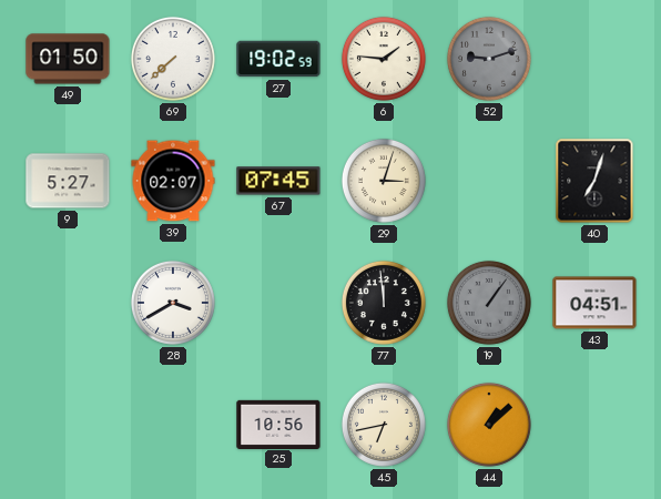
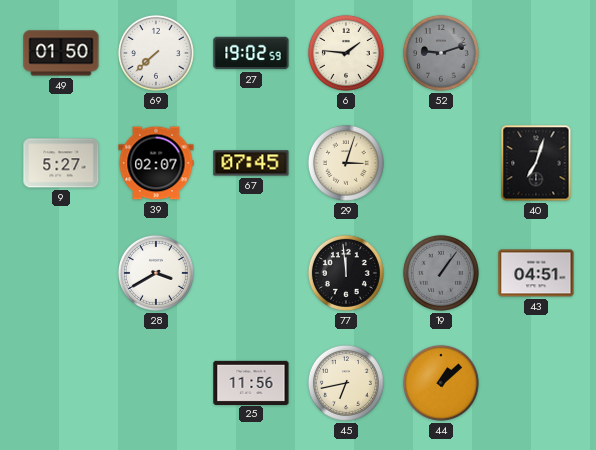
25: 10:56 -> 11:56 (251, 382)
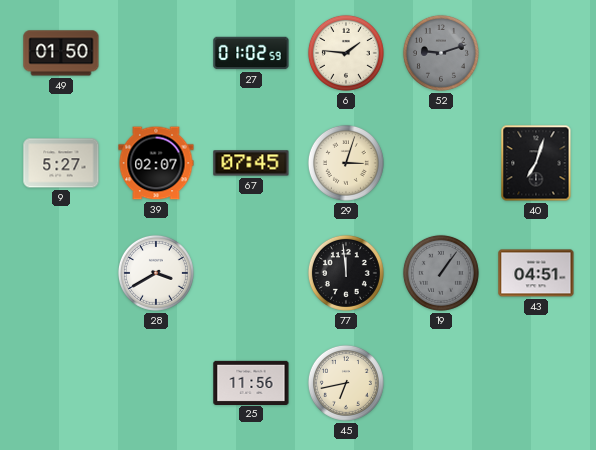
69: 7:38 -> none (156, 53)
27: 19:02 -> 01:02 (251, 53)
44: 1:08 -> none (441, 383)
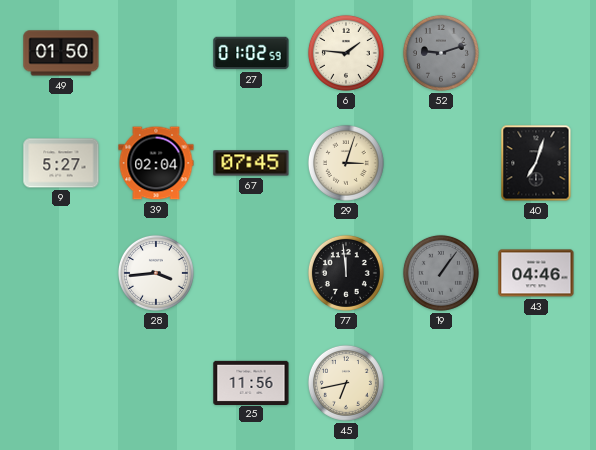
39: 02:07 -> 02:04 (156, 163)
28: 3:40 -> 3:44 (156, 273)
43: 04:51 -> 04:46 (536, 273)
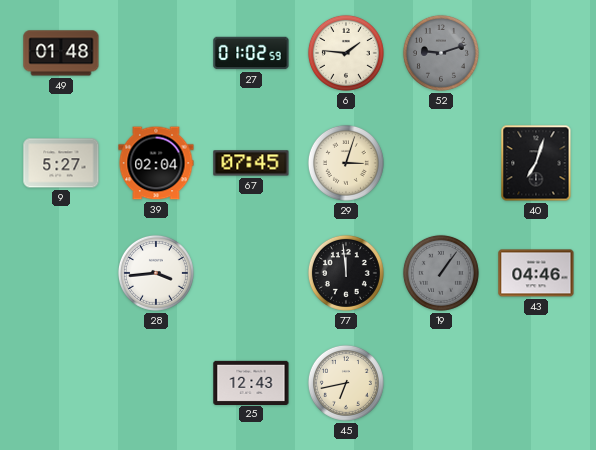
49: 01:50 -> 01:48 (61, 53)
25: 11:56 -> 12:43 (251, 382)
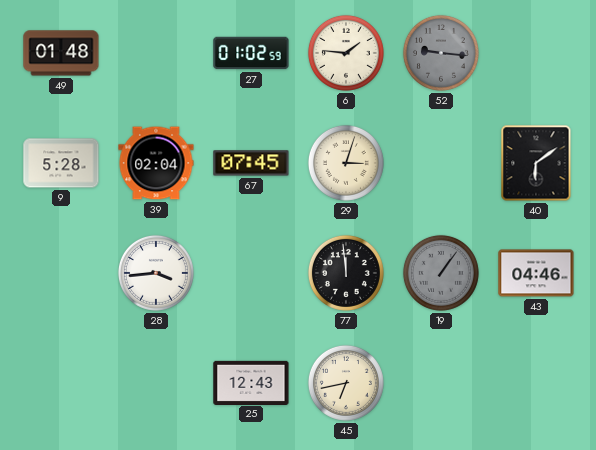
52: 9:12 -> 9:16 (441, 53)
9: 5:27 -> 5:28 (61, 163)
40: 7:03 -> 6:09 (536, 163)
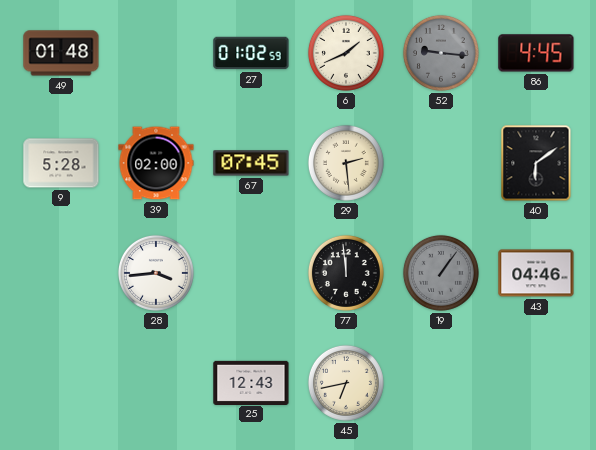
6: 1:46 -> 1:41 (346, 53)
86: none -> 4:45 (536, 53)
39: 02:04 -> 02:00 (156, 163)
29: 3:03 -> 2:29 (346, 163)
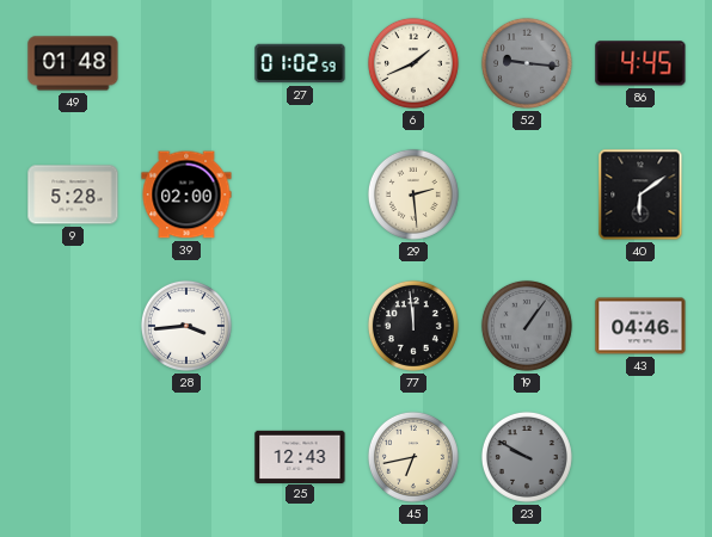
67: 07:45 -> none (251, 163)
23: none -> 9:50 (527, 457)
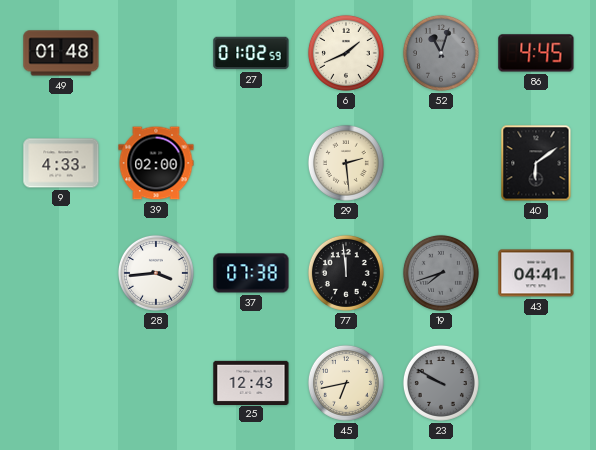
52: 9:16 -> 11:03 (441, 53)
9: 5:28 -> 4:33 (61, 163)
37: none -> 07:38 (251, 273)
19: 1:06 -> 7:42 (441, 273)
43: 04:46 -> 04:41 (536, 273)
